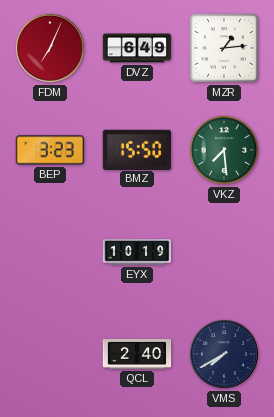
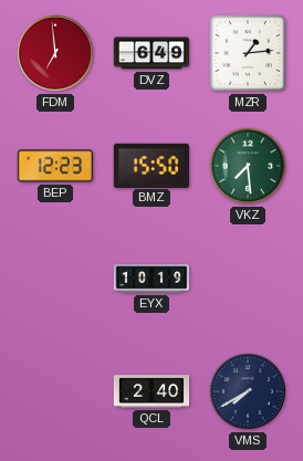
FDM: 7:04 -> 6:59 (55, 53)
BEP: 3:23 -> 12:23 (54, 166)
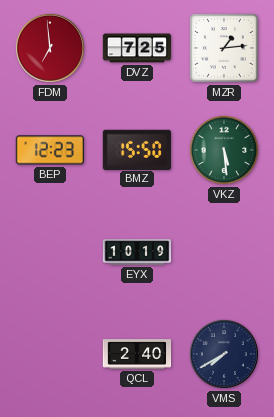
DVZ: 6:49 -> 7:25 (137, 48)
VKZ: 7:29 -> 5:29 (224, 150)
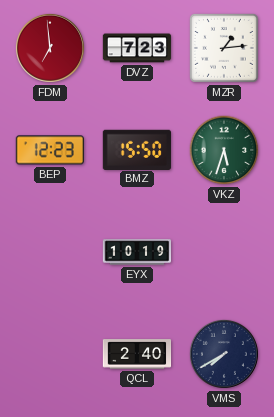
DVZ: 7:25 -> 7:23 (137, 48)
VKZ: 5:29 -> 5:33 (224, 150)
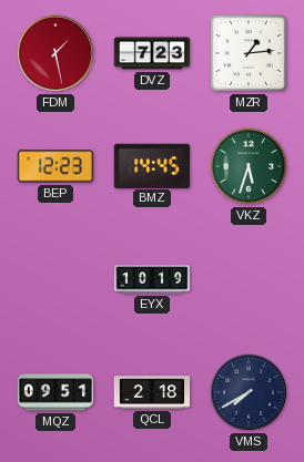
FDM: 6:59 -> 1:28 (55, 53)
BMZ: 15:50 -> 14:45 (151, 165)
MQZ: none -> 09:51 (55, 392)
QCL: 2:40 -> 2:18 (152, 392)
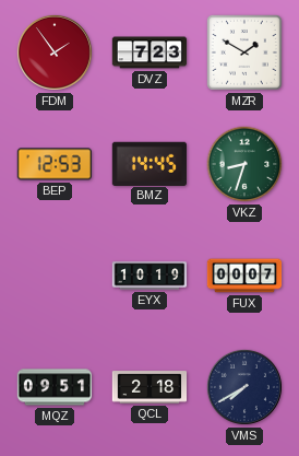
FDM: 1:28 -> 1:54 (55, 52)
MZR: 1:14 -> 1:50 (244, 52)
BEP: 12:23 -> 12:53 (53, 164)
VKZ: 5:33 -> 8:33 (244, 164)
FUX: none -> 00:07 (244, 276)
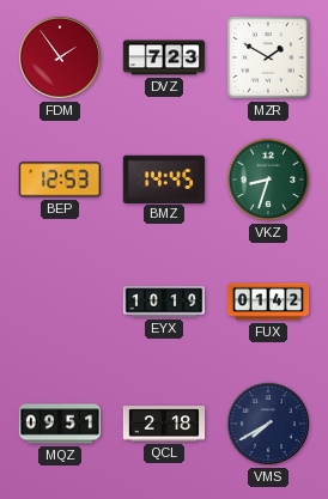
FUX: 00:07 -> 01:42 (268, 302)
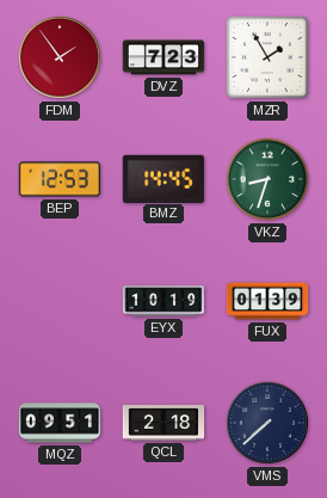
MZR: 1:50 -> 1:55 (267, 57)
FUX: 01:42 -> 01:39 (267, 301)
VMS: 7:40 -> 7:38 (267, 423)
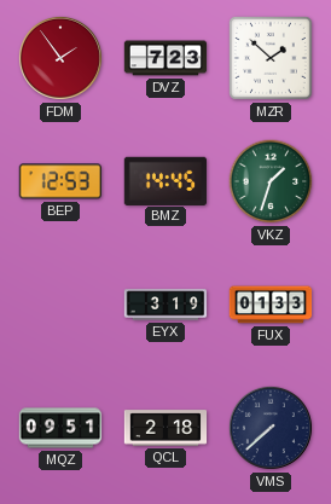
MZR: 1:55 -> 1:52 (271, 58)
VKZ: 8:33 -> 1:33 (271, 181)
EYX: 10:19 -> 3:19 (165, 305)
FUX: 01:39 -> 01:33 (271, 305)
